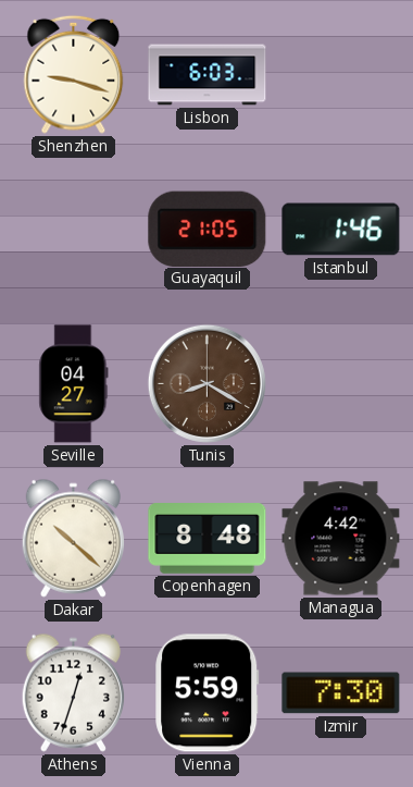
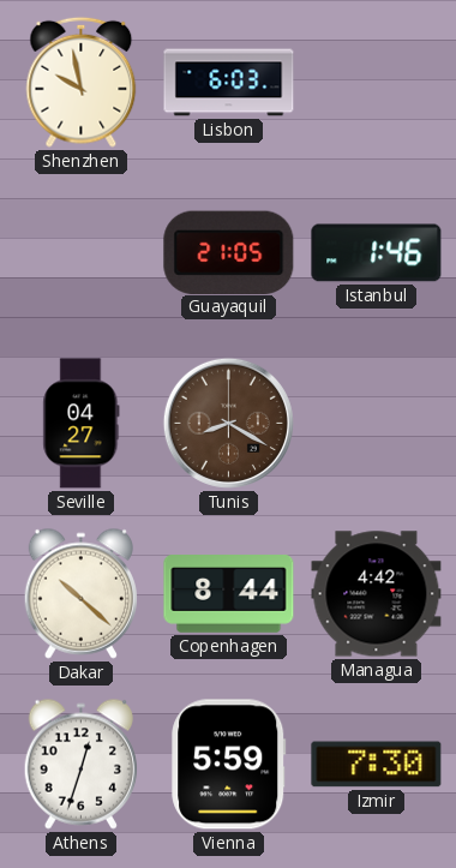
Shenzhen: 9:18 -> 9:58 (82, 82)
Copenhagen: 8:48 -> 8:44 (229, 594)
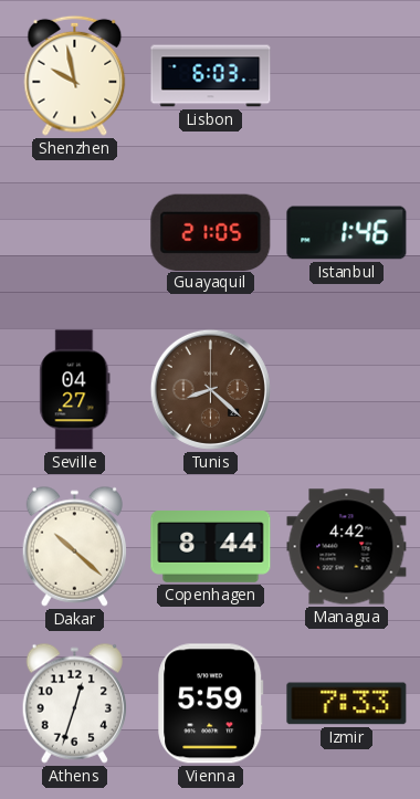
Tunis: 8:20 -> 8:22 (210, 389)
Izmir: 7:30 -> 7:33 (347, 704)
